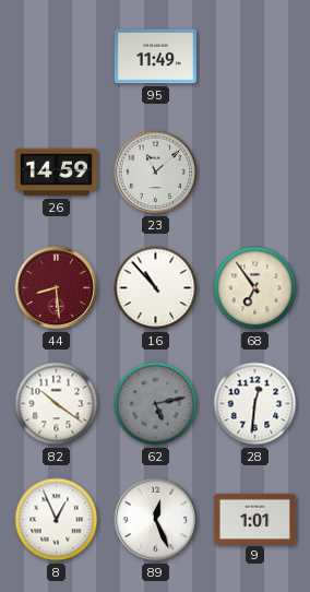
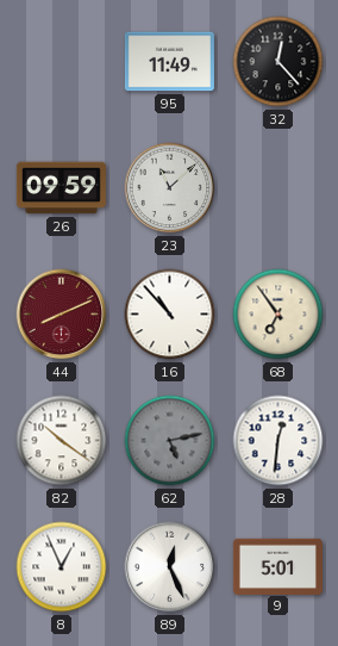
32: none -> 12:23 (278, 62)
26: 14:59 -> 09:59 (61, 188)
44: 8:29 -> 8:11 (62, 315)
9: 1:01 -> 5:01 (277, 566)
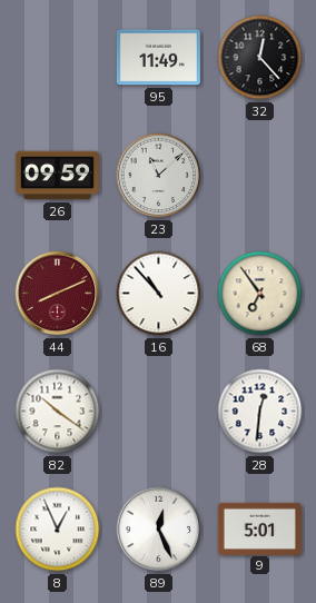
62: 5:13 -> none (170, 441)
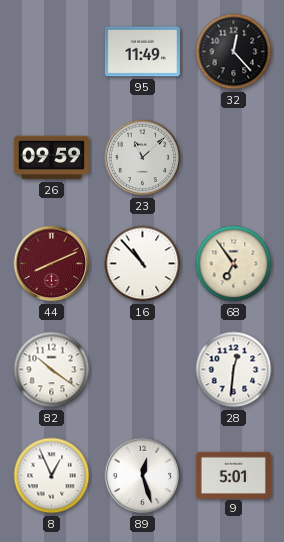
89: 12:26 -> 12:27 (143, 476)
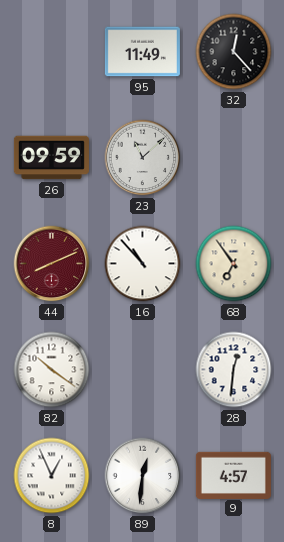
89: 12:27 -> 12:31 (143, 476)
9: 5:01 -> 4:57 (233, 475)
